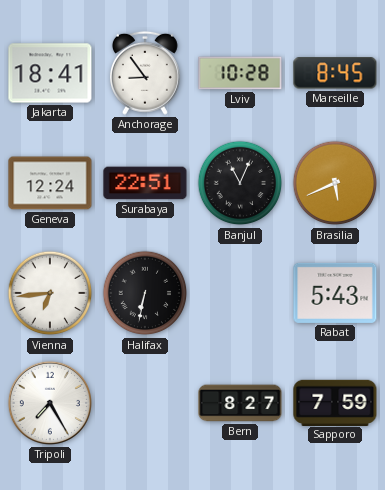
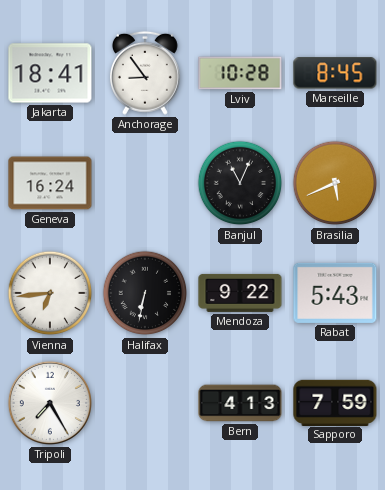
Geneva: 12:24 -> 16:24 (50, 183)
Surabaya: 22:51 -> none (145, 183)
Mendoza: none -> 9:22 (240, 293)
Bern: 8:27 -> 4:13 (240, 403)
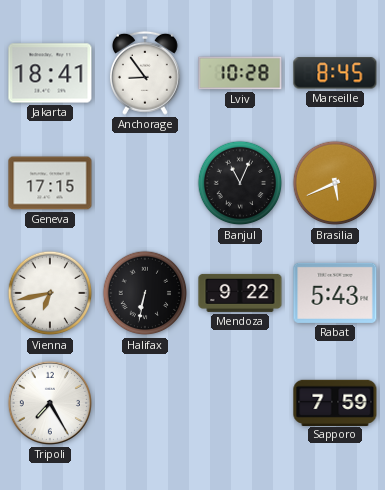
Geneva: 16:24 -> 17:15 (50, 183)
Vienna: 6:44 -> 6:43 (50, 293)
Bern: 4:13 -> none (240, 403)
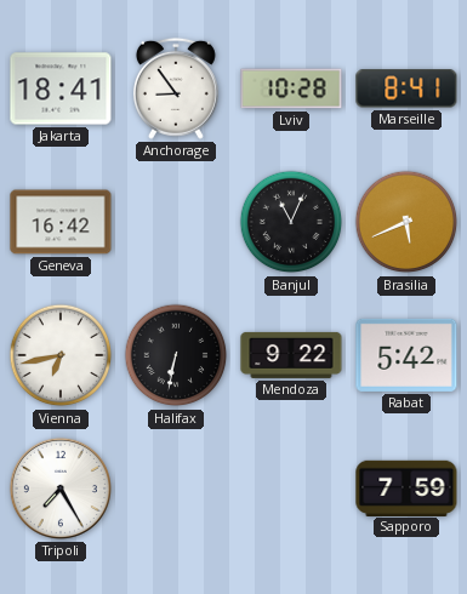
Marseille: 8:45 -> 8:41 (406, 88)
Geneva: 17:15 -> 16:42 (61, 222)
Rabat: 5:43 -> 5:42 (406, 355)
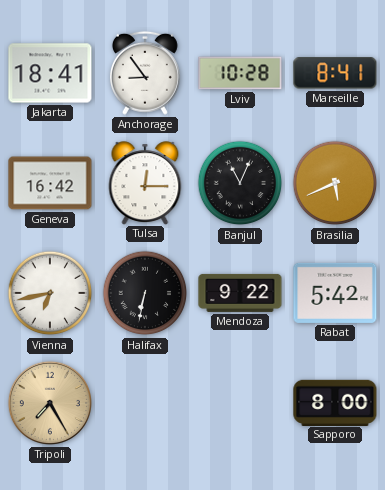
Tulsa: none -> 12:15 (145, 183)
Tripoli dial: white -> champagne (50, 403)
Sapporo: 7:59 -> 8:00 (335, 402)
